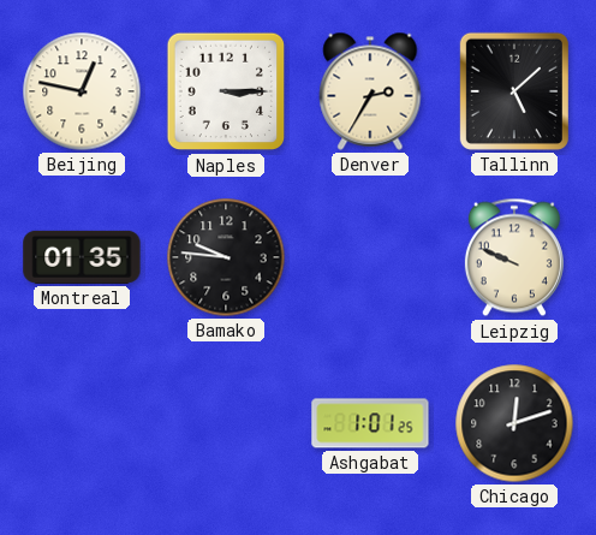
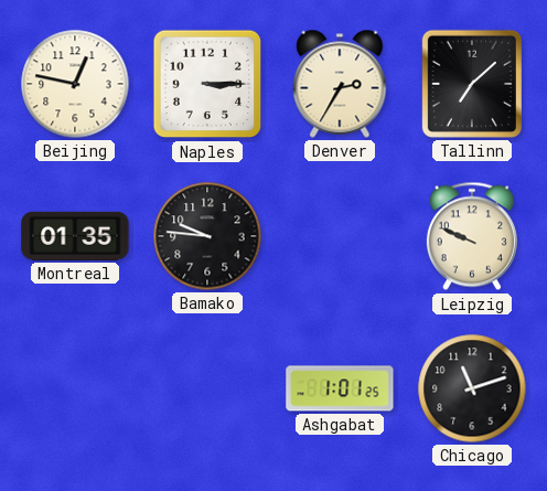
Tallinn: 5:08 -> 7:08 (472, 84)
Chicago: 12:12 -> 11:12 (472, 388)
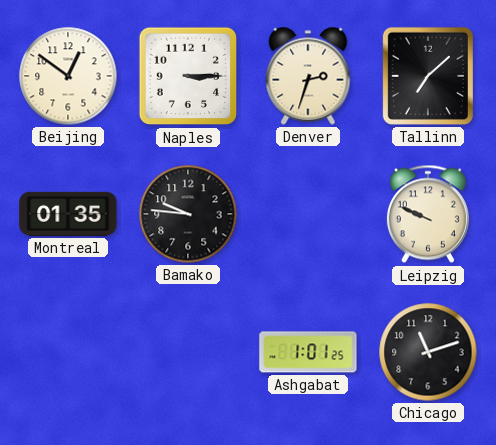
Beijing: 12:47 -> 12:51 (68, 76)
Denver: 2:35 -> 2:33 (308, 76)
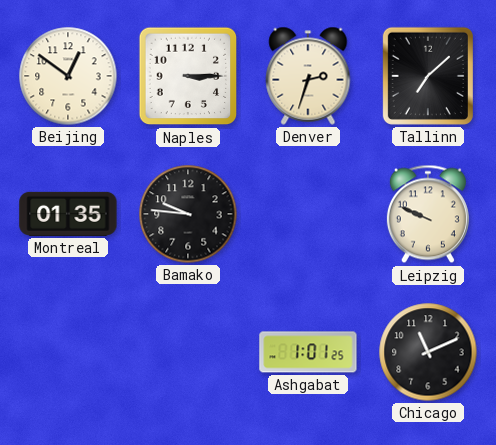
Chicago: 11:12 -> 11:11 (428, 352)
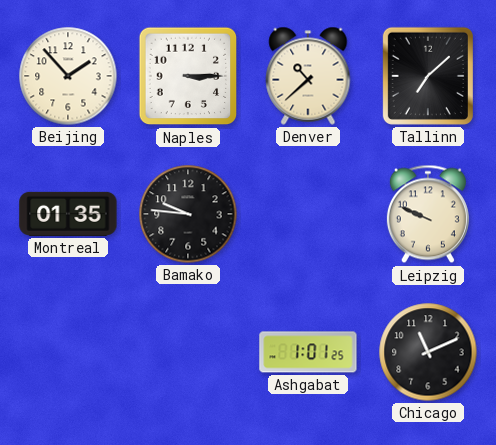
Beijing: 12:51 -> 1:53 (68, 76)
Denver: 2:33 -> 10:38 (308, 76)
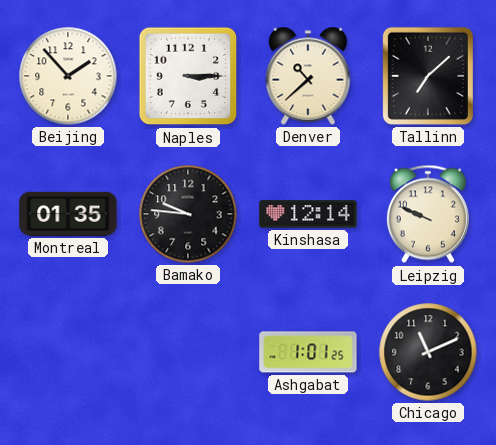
Kinshasa: none -> 12:14 (308, 214)
